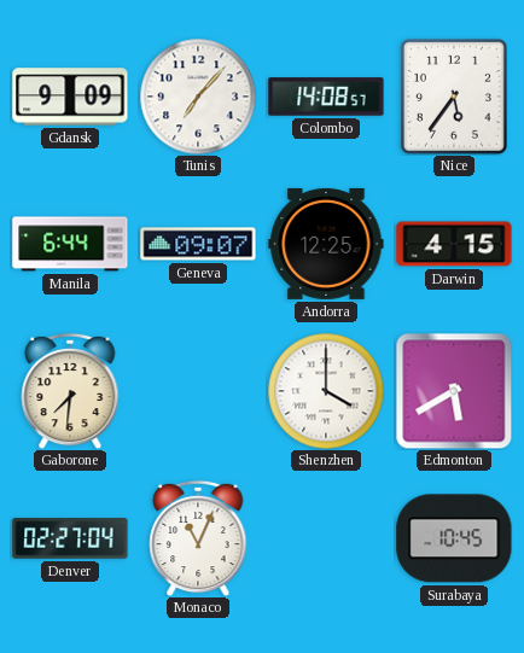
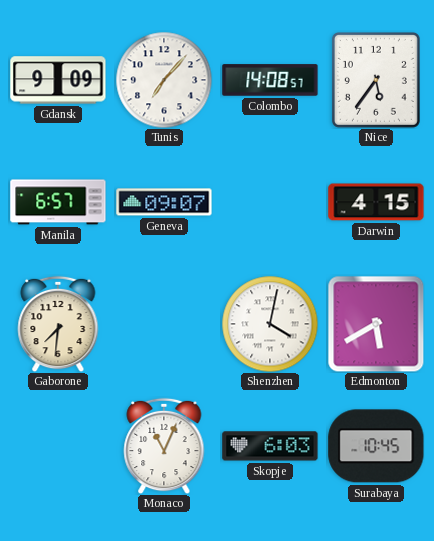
Manila: 6:44 -> 6:57 (58, 202)
Andorra: 12:25 -> none (326, 244)
Shenzhen: 4:00 -> 4:02 (270, 324)
Denver: 02:27 -> none (70, 538)
Skopje: none -> 6:03 (270, 446)
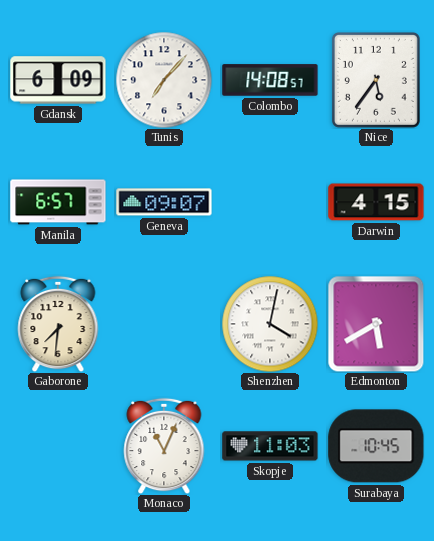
Gdansk: 9:09 -> 6:09 (58, 80)
Skopje: 6:03 -> 11:03 (270, 446)
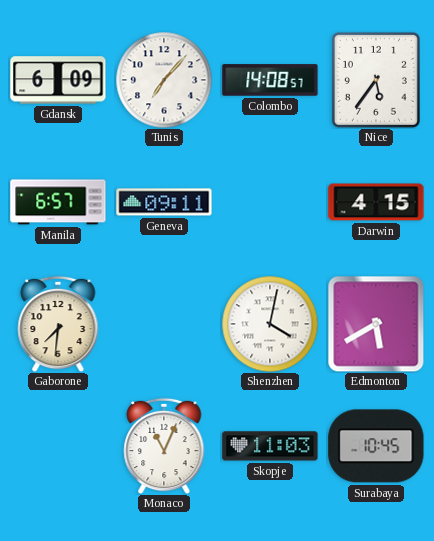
Geneva: 09:07 -> 09:11 (164, 202)
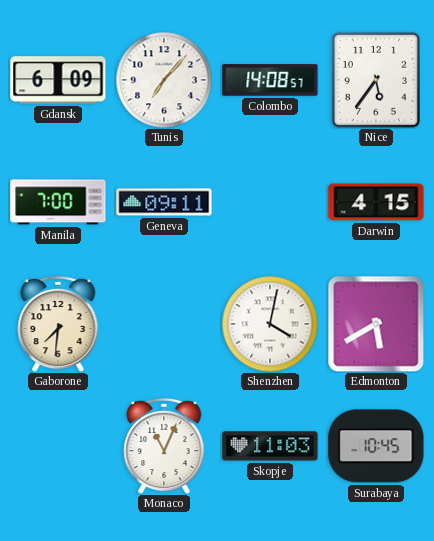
Manila: 6:57 -> 7:00 (58, 202)
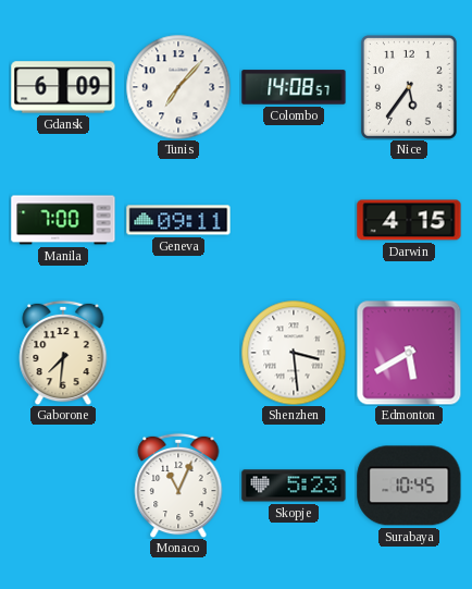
Shenzhen: 4:02 -> 3:29 (294, 353)
Skopje: 11:03 -> 5:23 (294, 486)
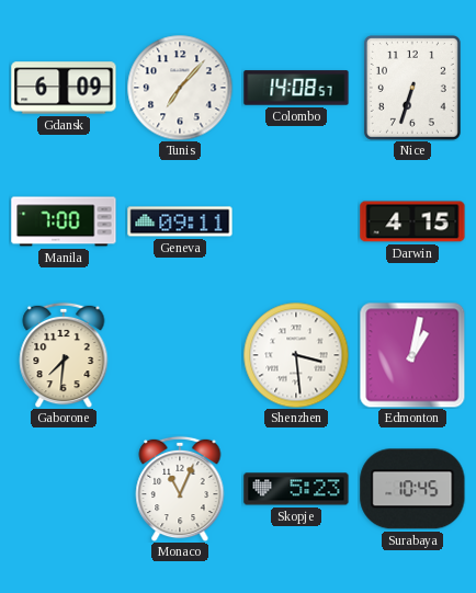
Nice: 5:36 -> 6:33 (412, 88)
Edmonton: 5:40 -> 1:02 (412, 355)
